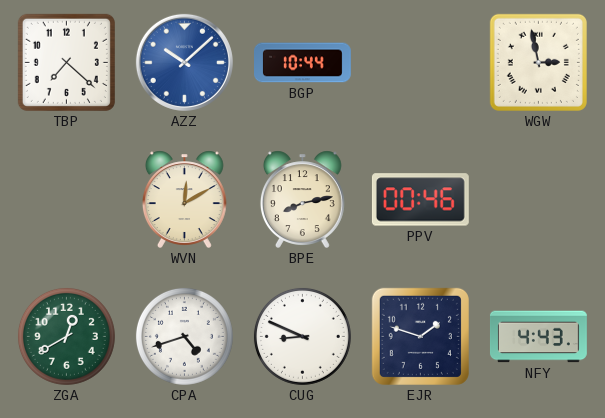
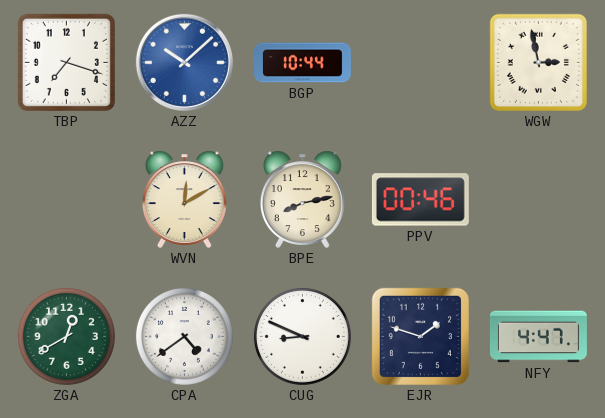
TBP: 7:22 -> 7:18 (66, 62)
CPA: 4:42 -> 4:39 (184, 336)
NFY: 4:43 -> 4:47 (539, 337)
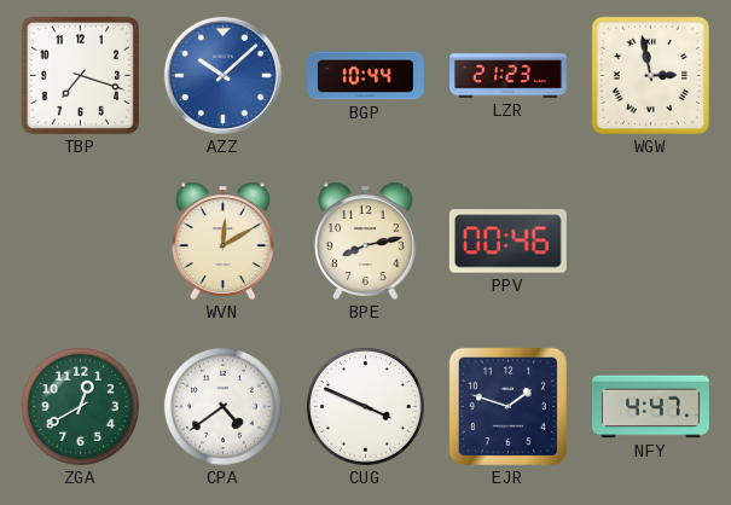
LZR: none -> 21:23 (509, 76)
CUG: 8:49 -> 3:49 (365, 406)
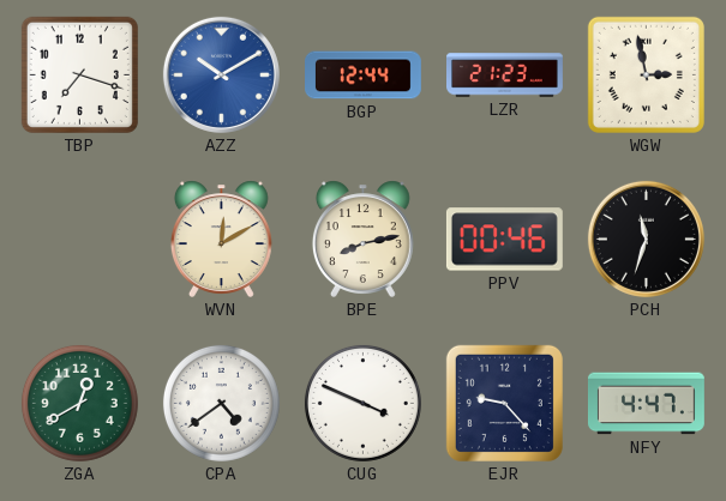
AZZ: 10:08 -> 10:10 (221, 74)
BGP: 10:44 -> 12:44 (364, 76)
PCH: none -> 11:33 (646, 239)
EJR: 1:48 -> 9:23 (504, 403)
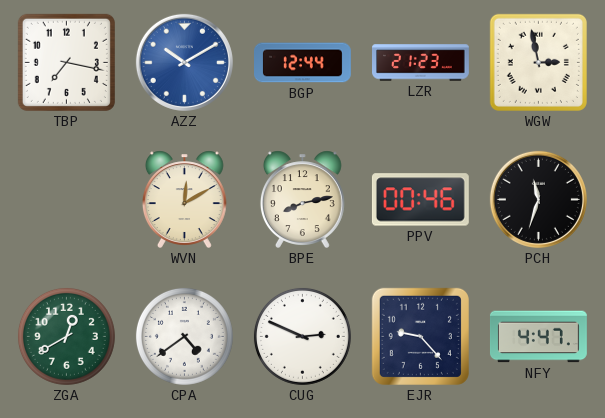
TBP: 7:18 -> 7:17 (66, 62)
CUG: 3:49 -> 2:49 (302, 336)
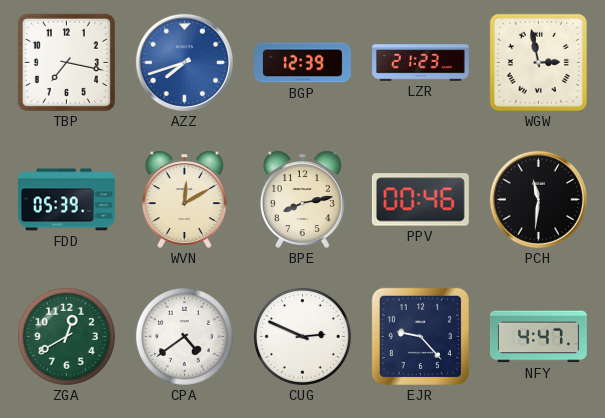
AZZ: 10:10 -> 7:42 (184, 62)
BGP: 12:44 -> 12:39 (303, 63)
FDD: none -> 05:39 (67, 200)
PCH: 11:33 -> 11:31 (538, 199)
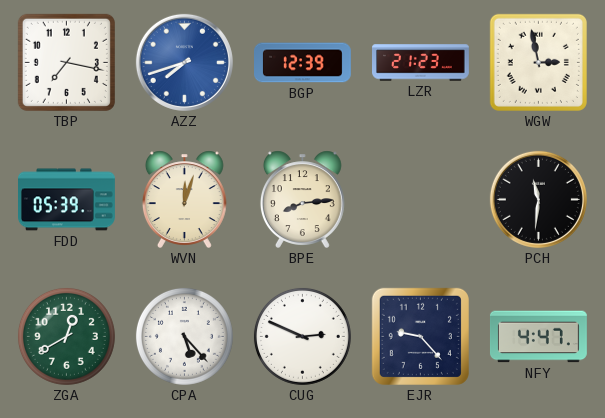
WVN: 12:10 -> 12:03 (184, 199)
BPE: 8:13 -> 8:14 (302, 199)
PPV: 00:46 -> none (420, 200)
CPA: 4:39 -> 5:23 (184, 336)
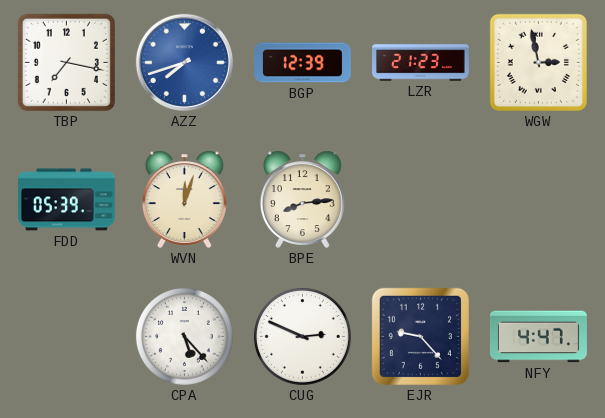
PCH: 11:31 -> none (538, 199)
ZGA: 12:40 -> none (66, 336)
